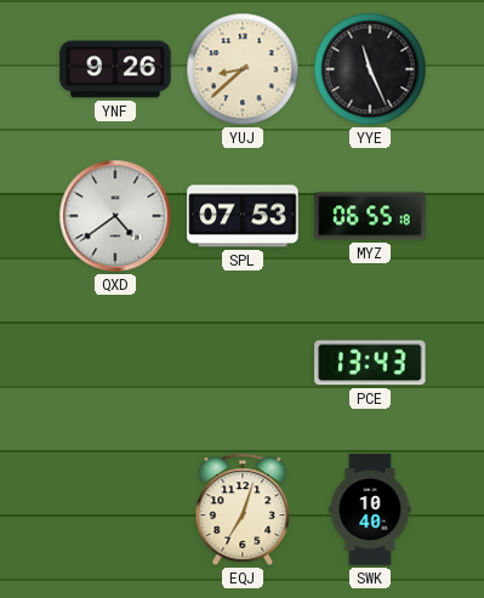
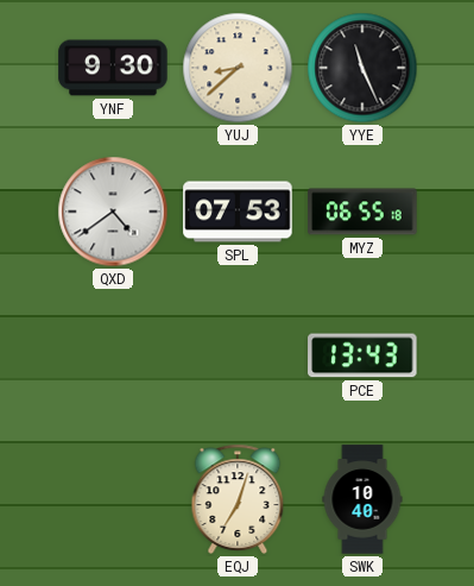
YNF: 9:26 -> 9:30 (113, 68)
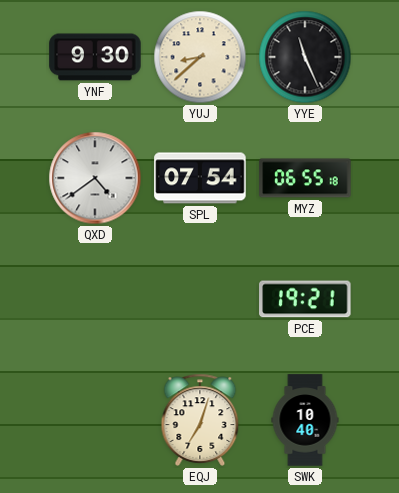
SPL: 07:53 -> 07:54 (200, 178)
PCE: 13:43 -> 19:21 (305, 299)
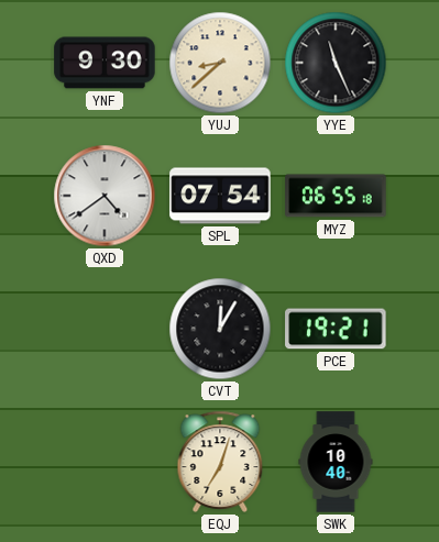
CVT: none -> 12:05 (220, 329)
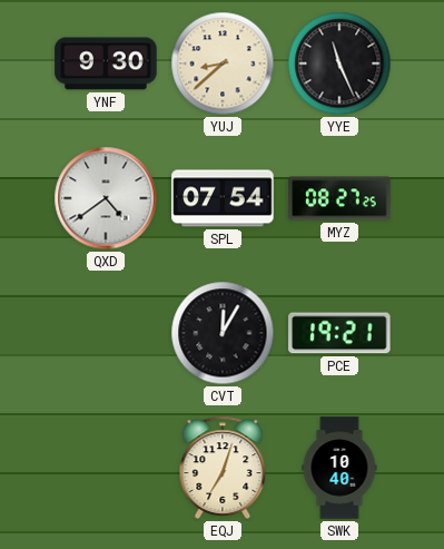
MYZ: 06:55 -> 08:27 (339, 198)
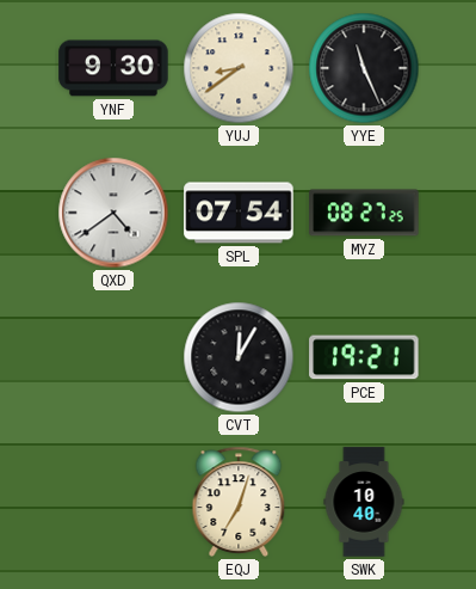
YUJ: 8:38 -> 8:39 (239, 68)
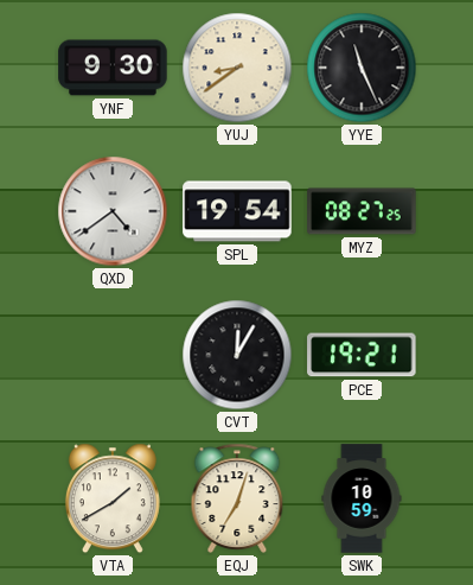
SPL: 07:54 -> 19:54 (237, 211)
VTA: none -> 1:40 (113, 498)
SWK: 10:40 -> 10:59 (362, 498)
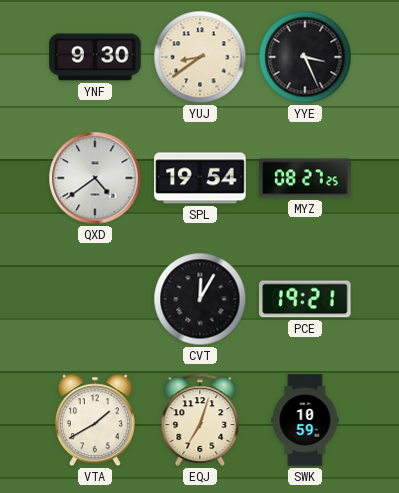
YYE: 11:26 -> 3:26 (305, 57)
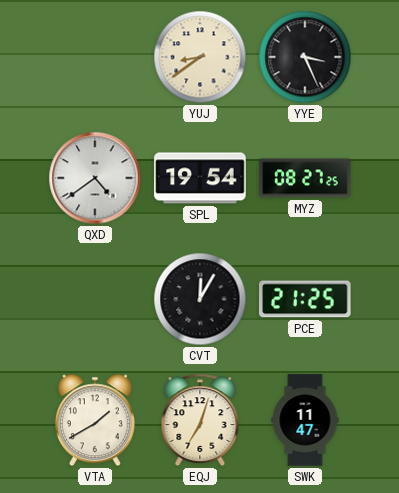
YNF: 9:30 -> none (95, 57)
PCE: 19:21 -> 21:25 (305, 299)
SWK: 10:59 -> 11:47 (305, 420)
